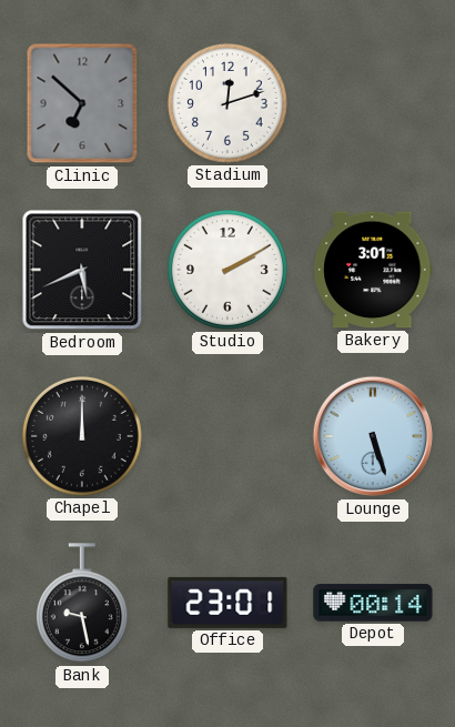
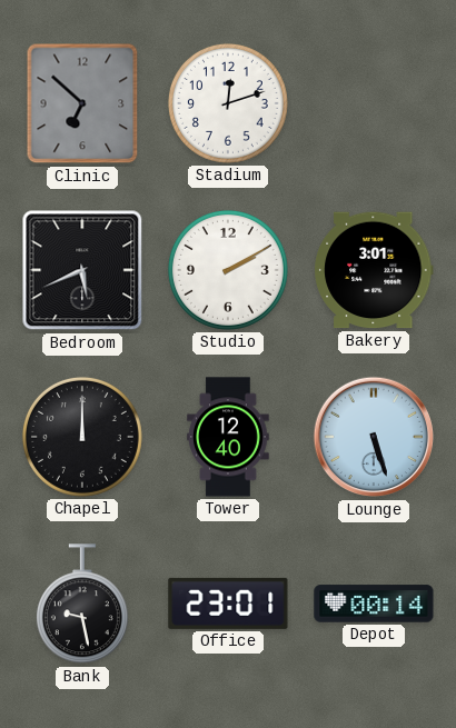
Tower: none -> 12:40 (229, 437)
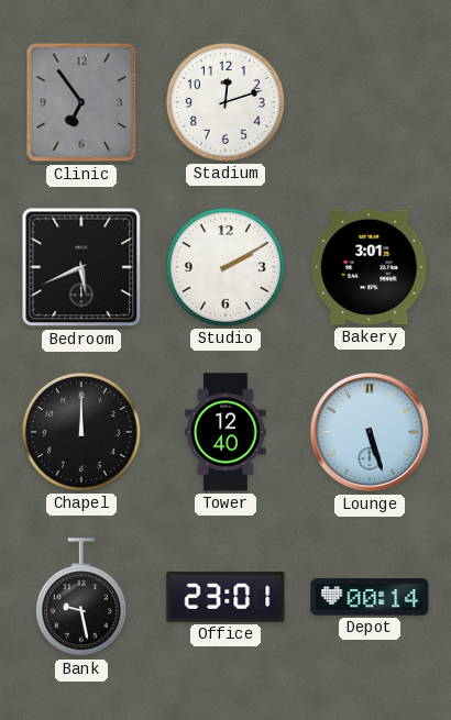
Clinic: 6:52 -> 6:54 (81, 102)
